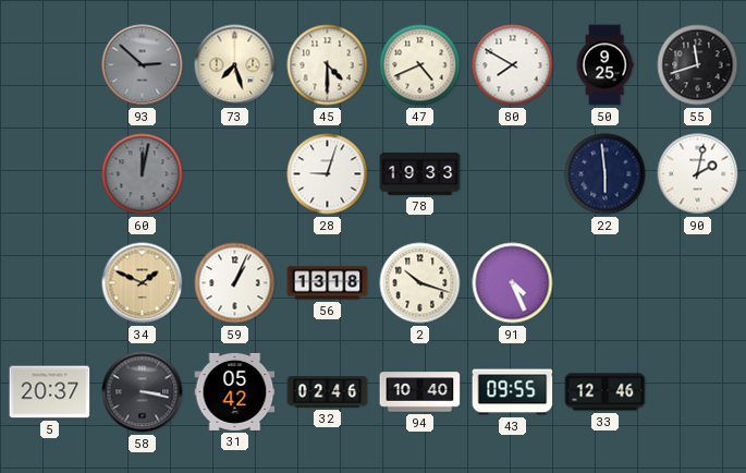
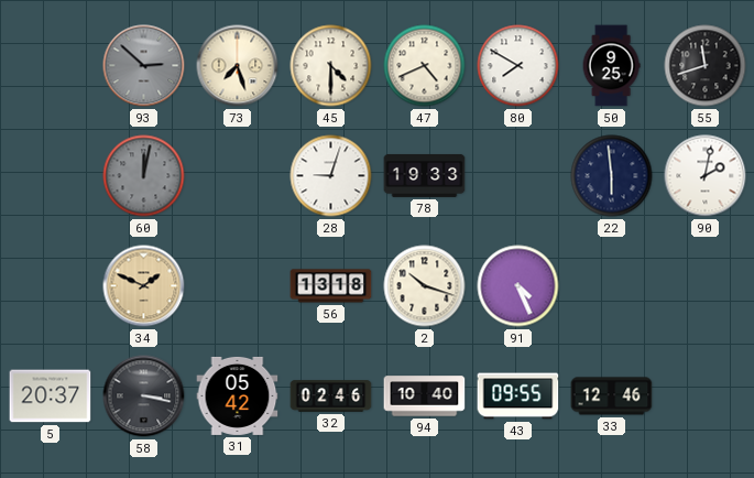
59: 1:04 -> none (235, 283)
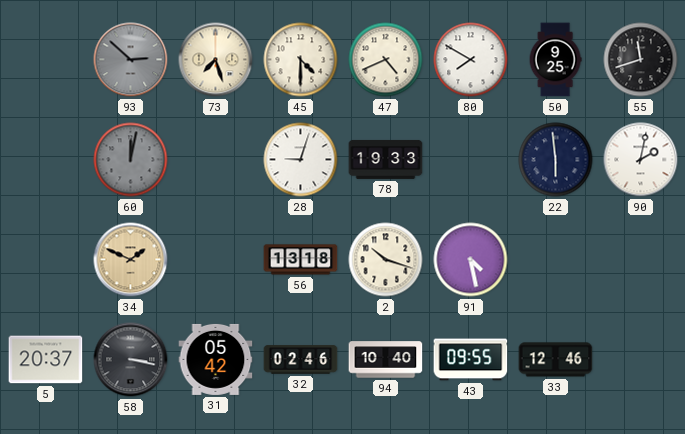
91: 4:26 -> 4:28 (471, 260)
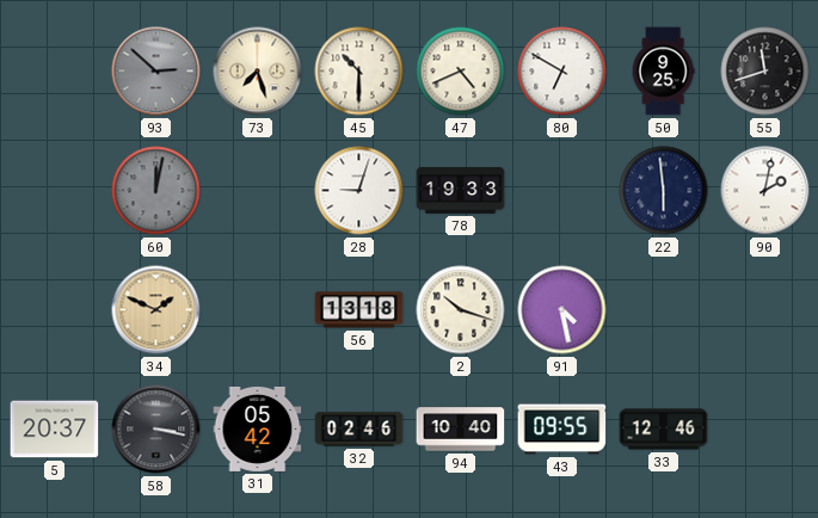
45: 4:30 -> 10:30 (359, 72)
80: 7:50 -> 6:50 (562, 72)
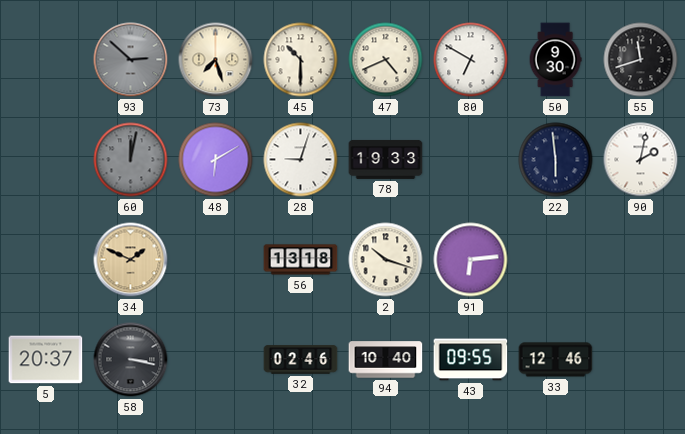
50: 9:25 -> 9:30 (555, 60)
48: none -> 6:10 (216, 160)
91: 4:28 -> 6:14 (471, 260)
31: 05:42 -> none (258, 428)
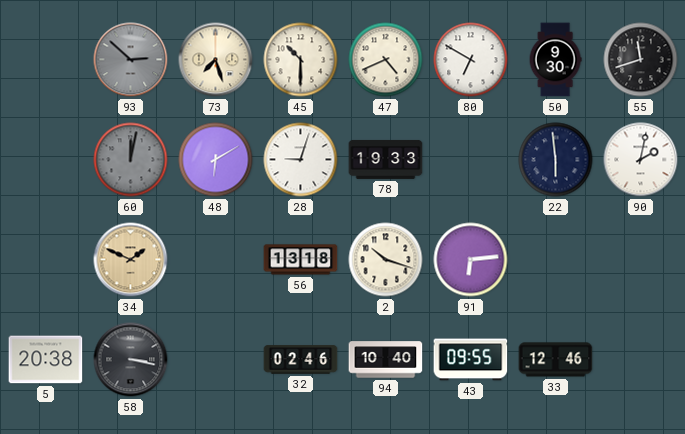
5: 20:37 -> 20:38 (46, 360)
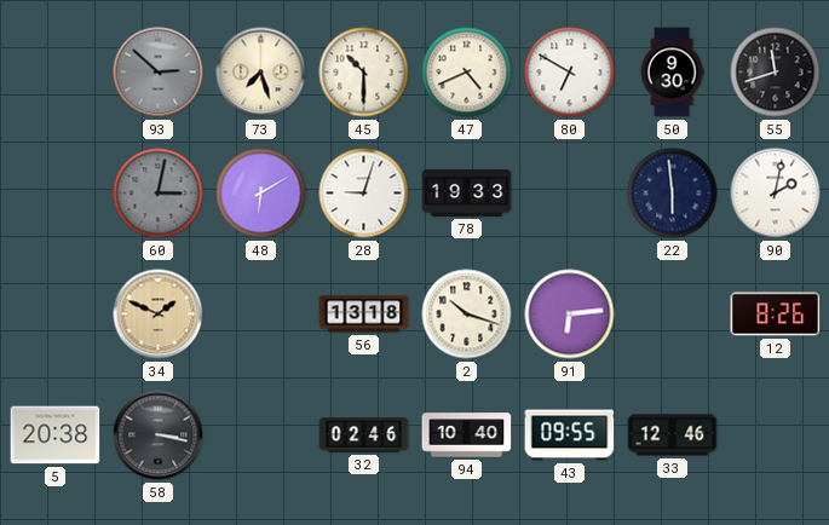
60: 12:02 -> 3:02 (159, 194)
12: none -> 8:26 (776, 315)
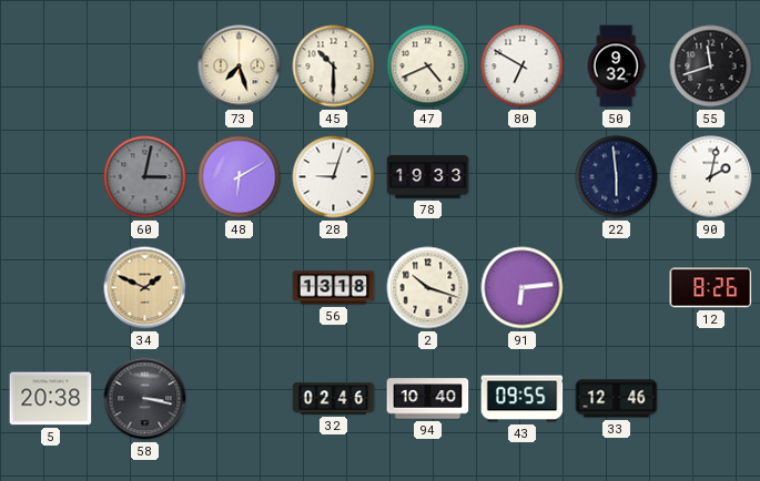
93: 2:52 -> none (159, 73)
50: 9:30 -> 9:32 (616, 66)
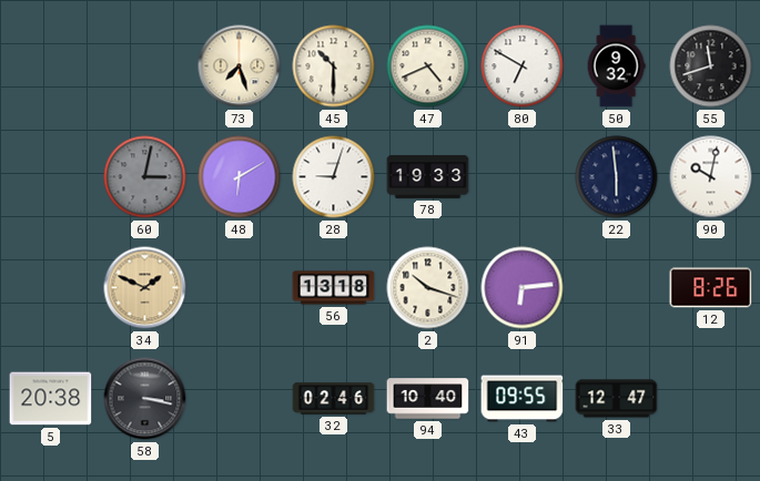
90: 2:02 -> 10:02 (711, 177)
33: 12:46 -> 12:47 (617, 399)
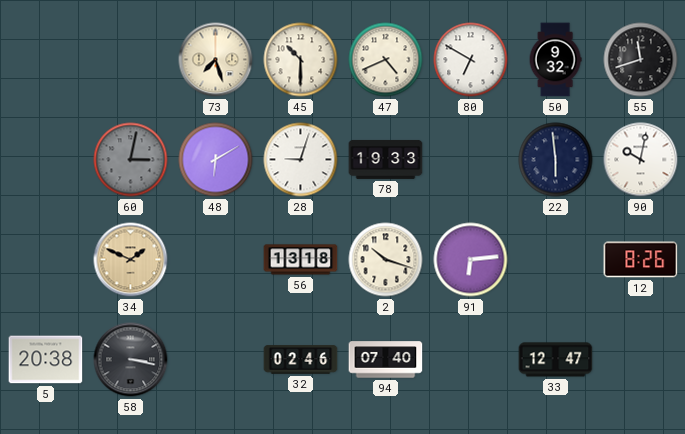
94: 10:40 -> 07:40 (386, 360)
43: 09:55 -> none (523, 399)
